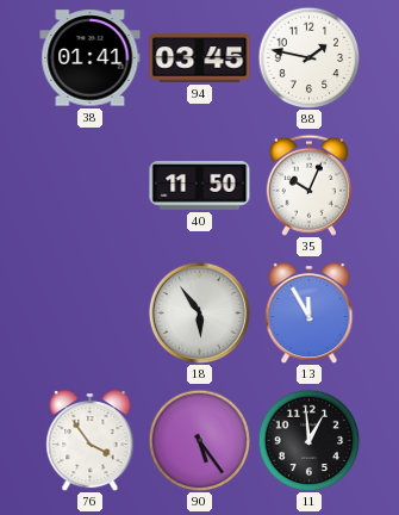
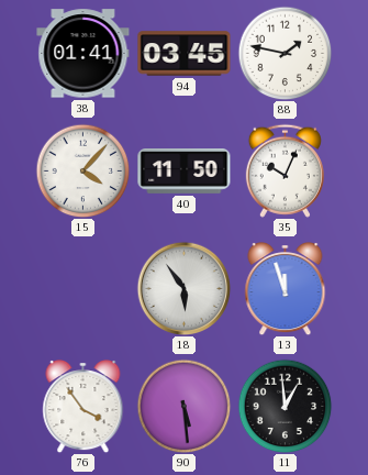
15: none -> 4:07 (82, 170)
13: 11:55 -> 11:57 (286, 289)
90: 5:24 -> 5:29 (183, 406)
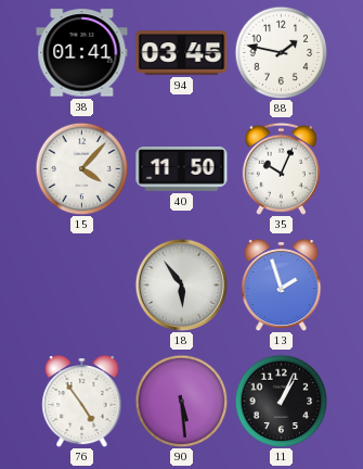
13: 11:57 -> 1:57 (282, 286)
76: 3:54 -> 4:54 (82, 402)
11: 12:59 -> 1:04 (281, 401)
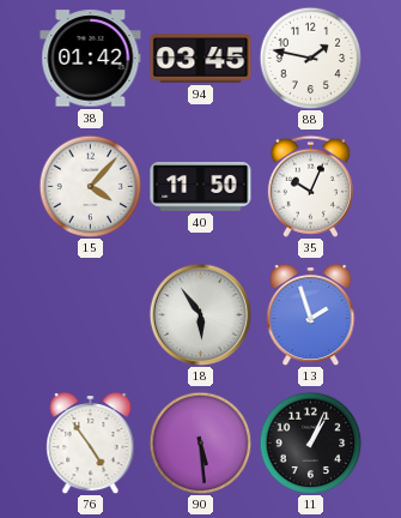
38: 01:41 -> 01:42 (91, 59)
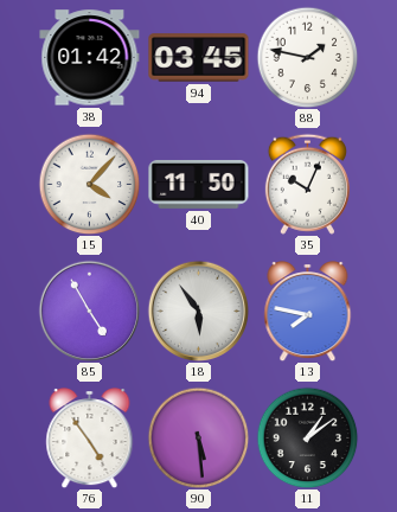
85: none -> 4:55 (89, 311)
13: 1:57 -> 7:47 (308, 312)
11: 1:04 -> 1:09 (307, 437)
